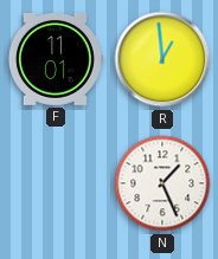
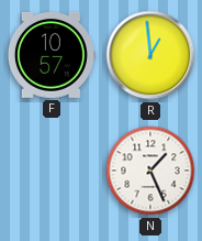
F: 11:01 -> 10:57 (50, 55)
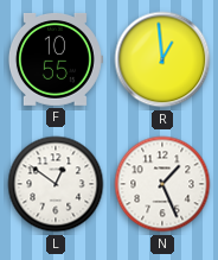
F: 10:57 -> 10:55 (54, 59)
L: none -> 12:51 (56, 184)
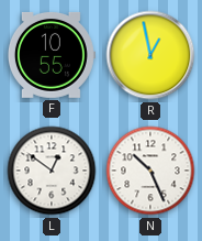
R: 12:59 -> 12:58 (150, 55)
N: 1:26 -> 10:26 (150, 171)
